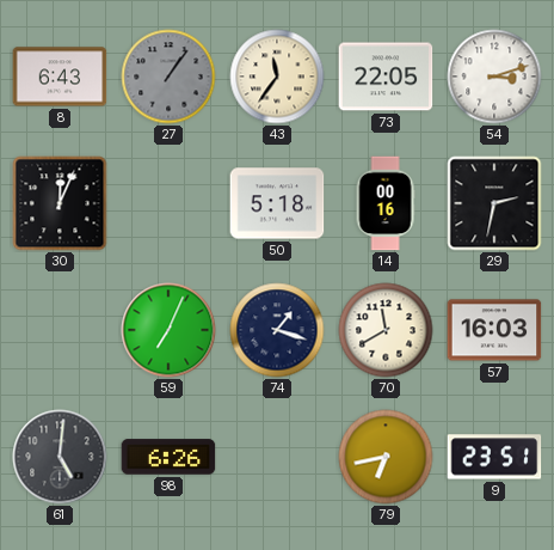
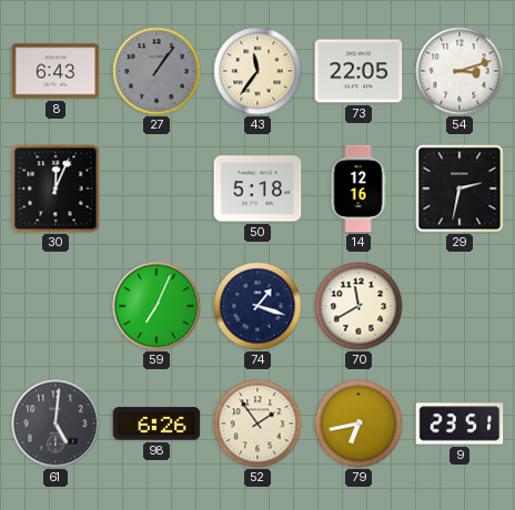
14: 00:16 -> 12:16 (359, 188)
57: 16:03 -> none (494, 330)
52: none -> 1:54 (257, 424)
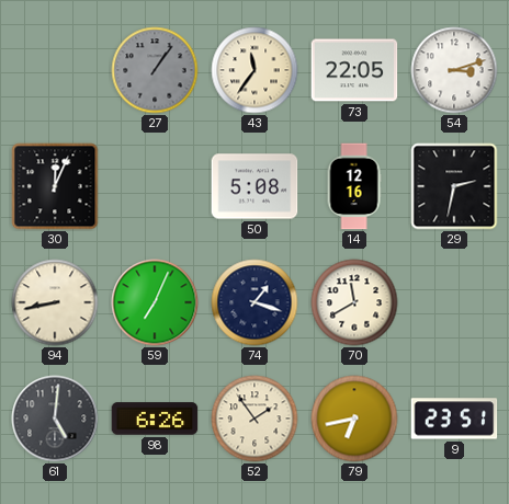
8: 6:43 -> none (55, 71)
50: 5:18 -> 5:08 (255, 186)
94: none -> 8:43 (55, 302)
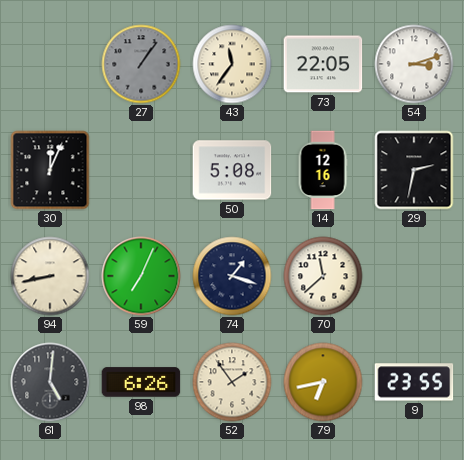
70: 11:40 -> 11:38 (323, 276)
9: 23:51 -> 23:55 (414, 382)
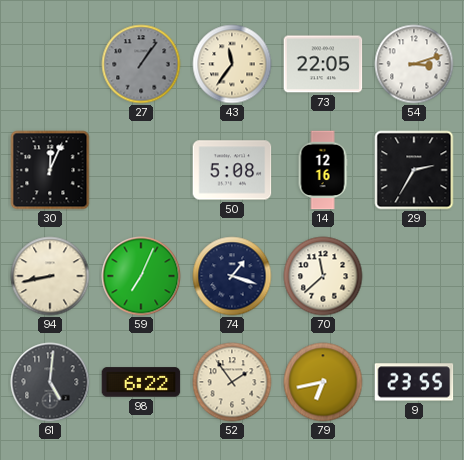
29: 2:32 -> 2:35 (414, 170)
98: 6:26 -> 6:22 (141, 382)
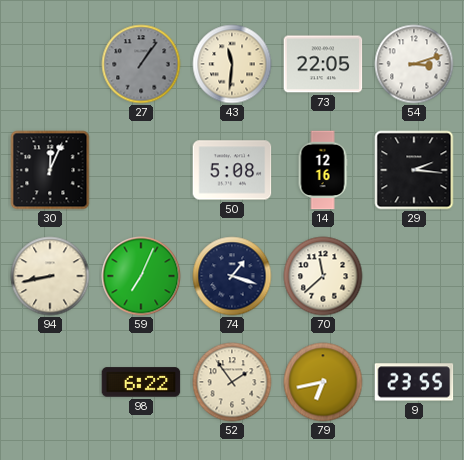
43: 11:36 -> 11:31 (232, 64)
29: 2:35 -> 2:16 (414, 170)
61: 5:01 -> none (50, 382)
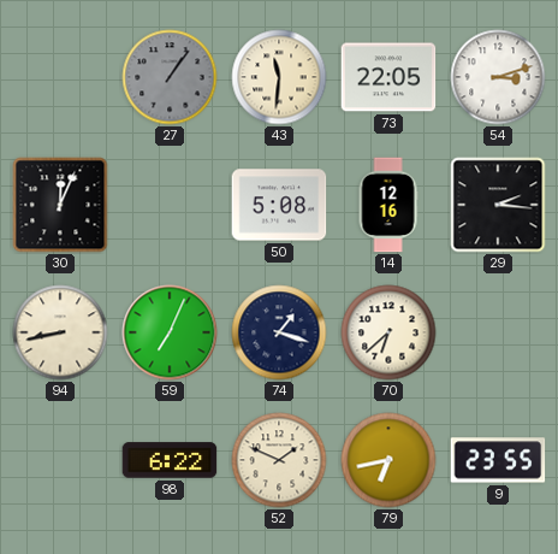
70: 11:38 -> 6:38 (388, 332)
52: 1:54 -> 1:49 (279, 460)
